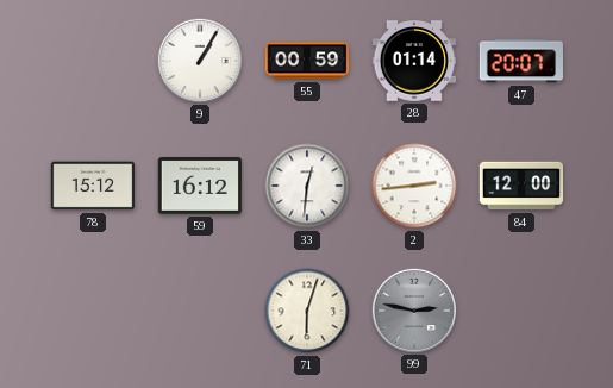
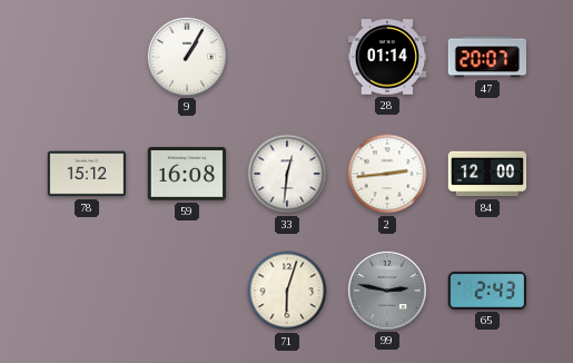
55: 00:59 -> none (307, 61)
59: 16:12 -> 16:08 (187, 174)
65: none -> 2:43 (487, 291)
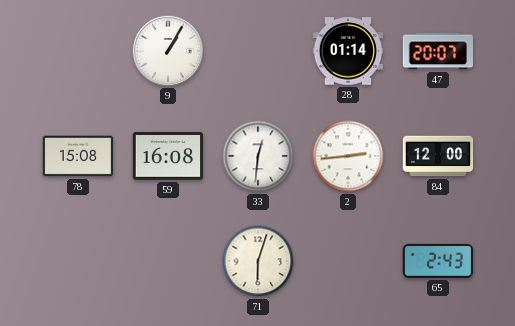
78: 15:12 -> 15:08 (78, 156)
99: 2:47 -> none (386, 290)
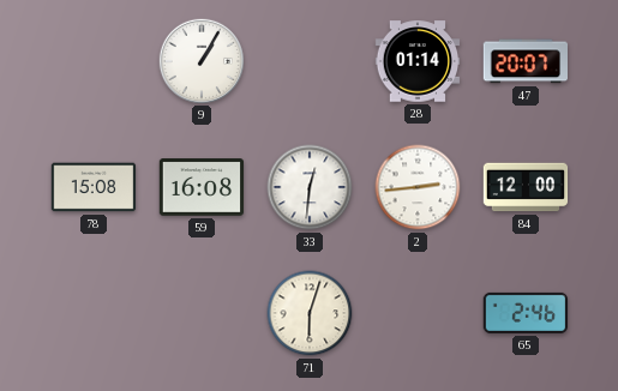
65: 2:43 -> 2:46 (526, 313)
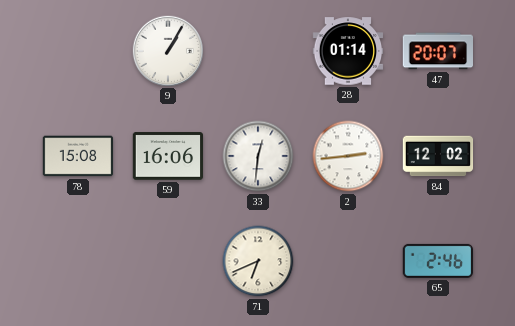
59: 16:08 -> 16:06 (168, 156)
84: 12:00 -> 12:02 (438, 156)
71: 6:03 -> 6:41 (258, 261)
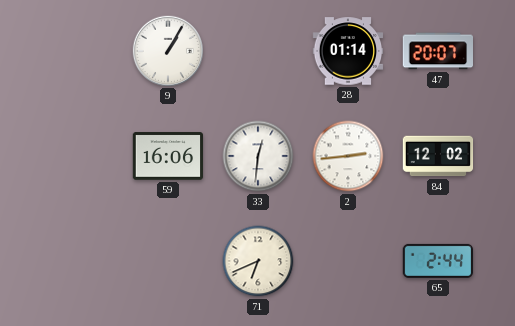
78: 15:08 -> none (78, 156)
65: 2:46 -> 2:44 (438, 261)
